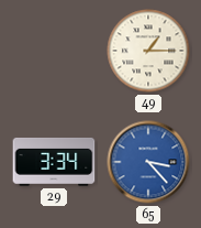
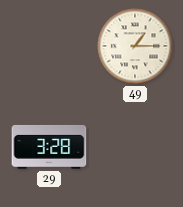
29: 3:34 -> 3:28 (49, 147)
65: 3:23 -> none (148, 162)
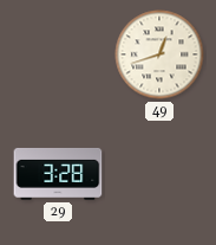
49: 1:15 -> 12:42 (159, 54)
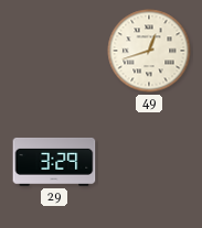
29: 3:28 -> 3:29 (54, 162)
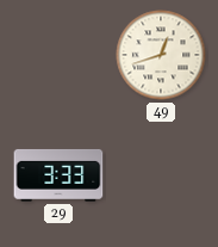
29: 3:29 -> 3:33 (58, 175)
